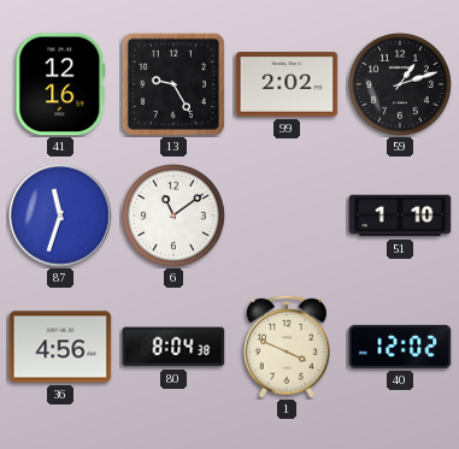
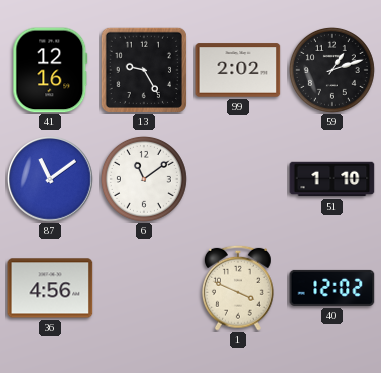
87: 11:33 -> 11:09 (51, 180)
80: 8:04 -> none (173, 347)
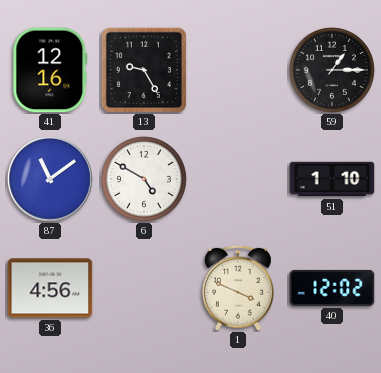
99: 2:02 -> none (238, 70)
59: 1:12 -> 1:15 (332, 70)
6: 11:09 -> 4:50 (144, 179)
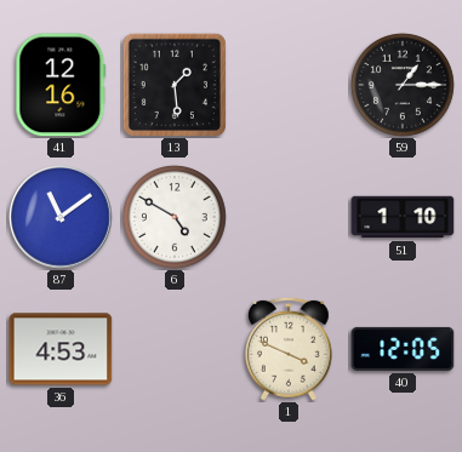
13: 9:25 -> 1:29 (175, 85)
36: 4:56 -> 4:53 (61, 349)
40: 12:02 -> 12:05 (403, 349)
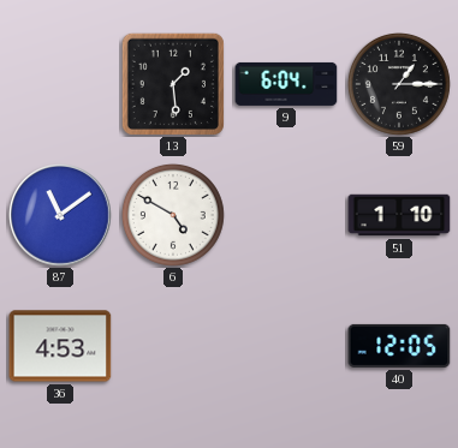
41: 12:16 -> none (61, 85)
9: none -> 6:04 (286, 84)
1: 3:49 -> none (289, 349)
